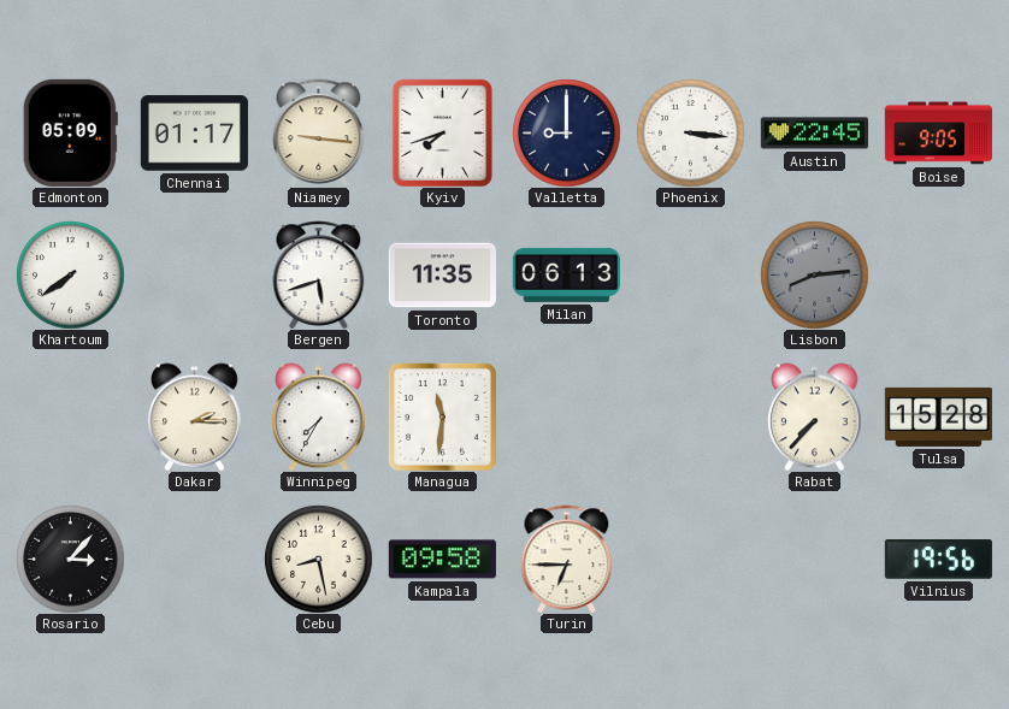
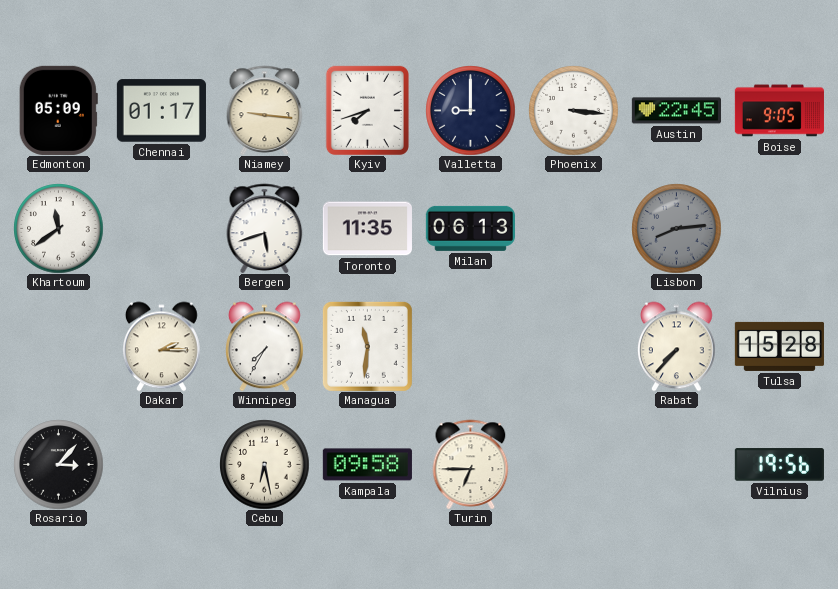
Khartoum: 7:39 -> 11:39 (58, 228)
Cebu: 8:28 -> 6:28 (264, 464)
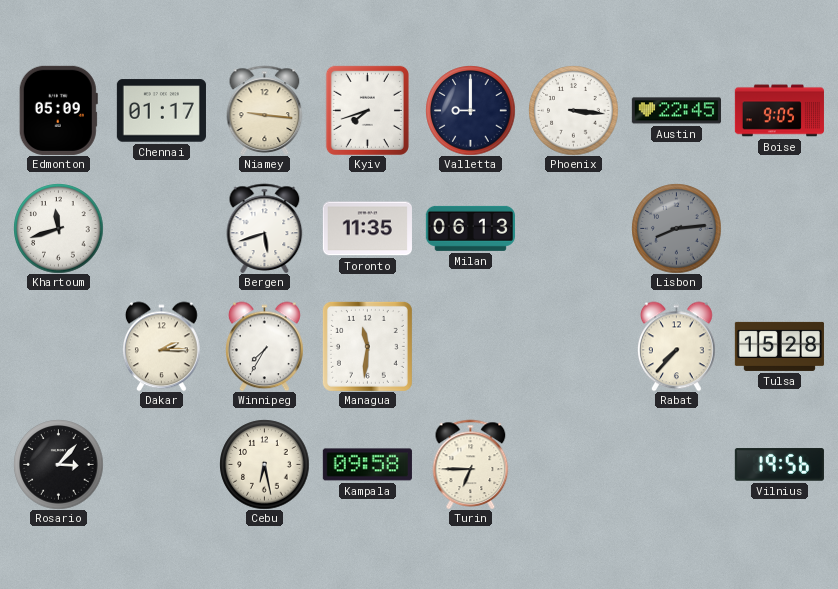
Khartoum: 11:39 -> 11:42 (58, 228)
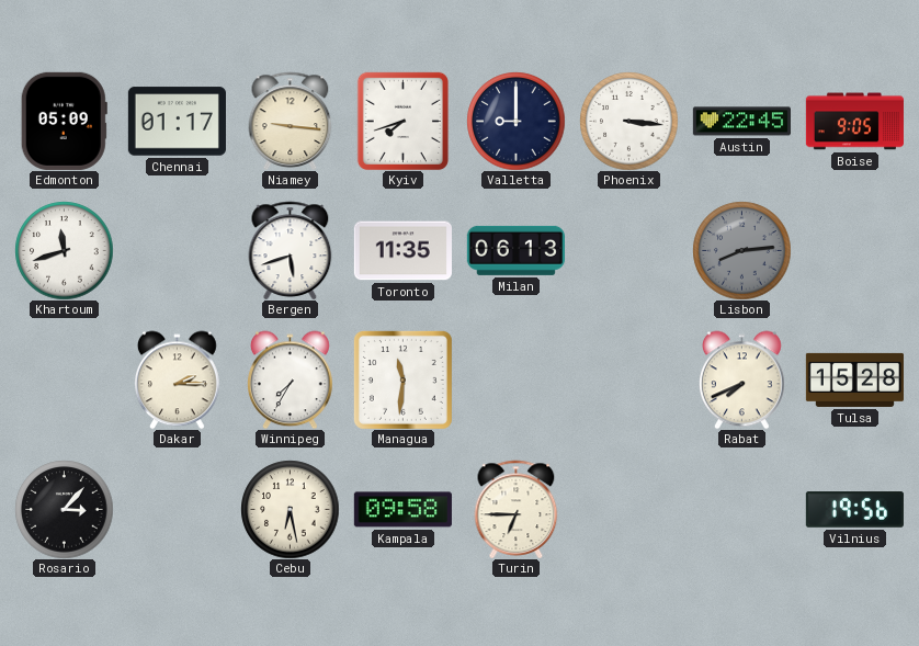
Rabat: 7:37 -> 7:41 (742, 379)
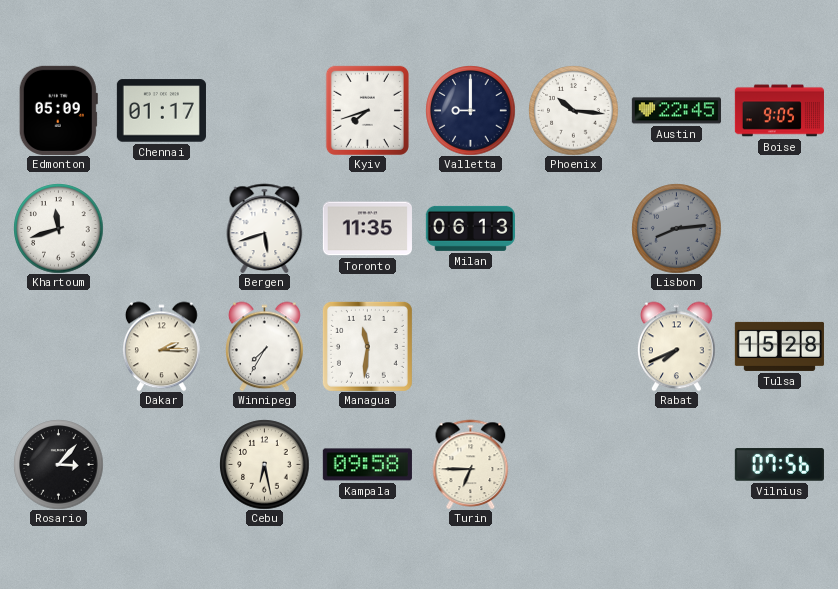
Niamey: 9:16 -> none (291, 121)
Phoenix: 3:16 -> 10:16 (573, 110)
Vilnius: 19:56 -> 07:56 (779, 465)
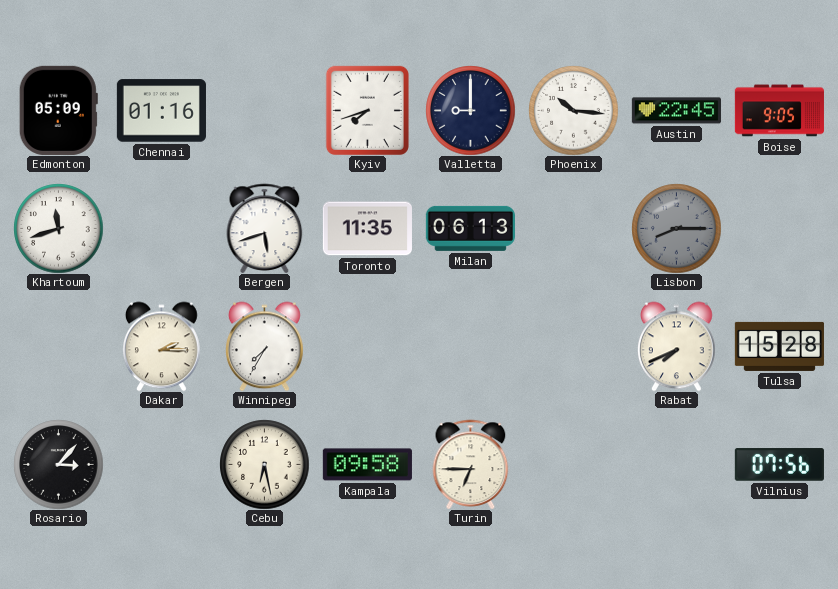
Chennai: 01:17 -> 01:16 (161, 111)
Lisbon: 8:14 -> 8:15 (676, 228)
Managua: 11:31 -> none (367, 346)
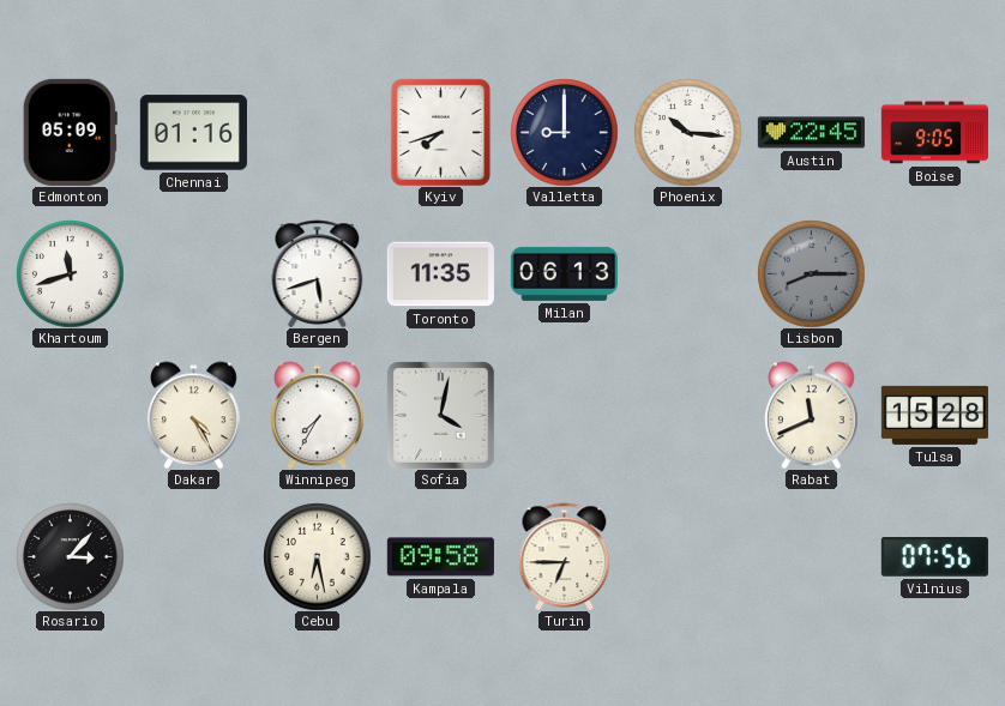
Dakar: 2:15 -> 4:25 (194, 415)
Sofia: none -> 4:02 (441, 416)
Rabat: 7:41 -> 11:41 (812, 415)
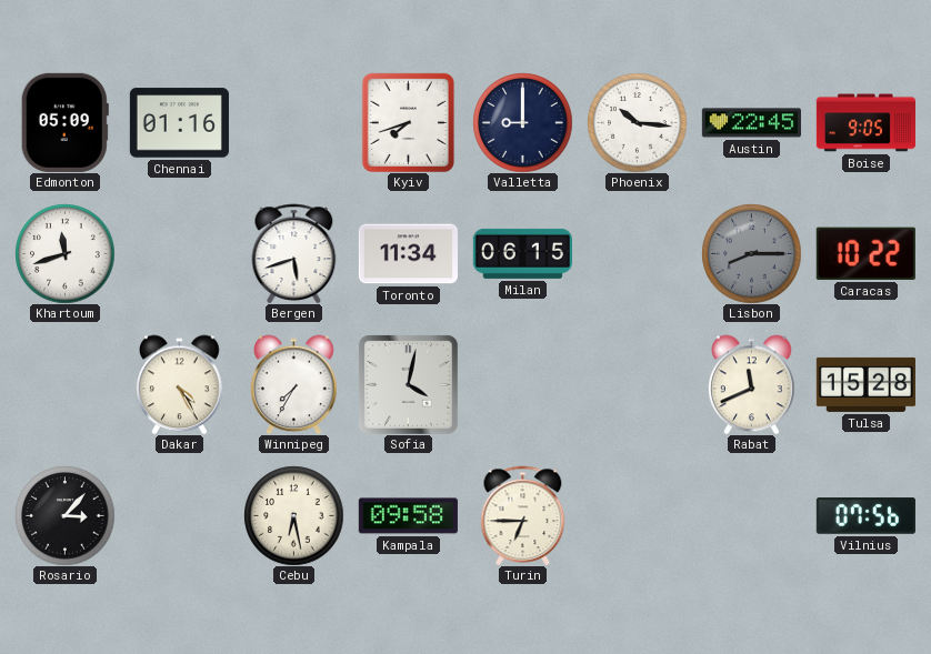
Toronto: 11:35 -> 11:34 (408, 254)
Milan: 06:13 -> 06:15 (522, 253)
Caracas: none -> 10:22 (865, 253)
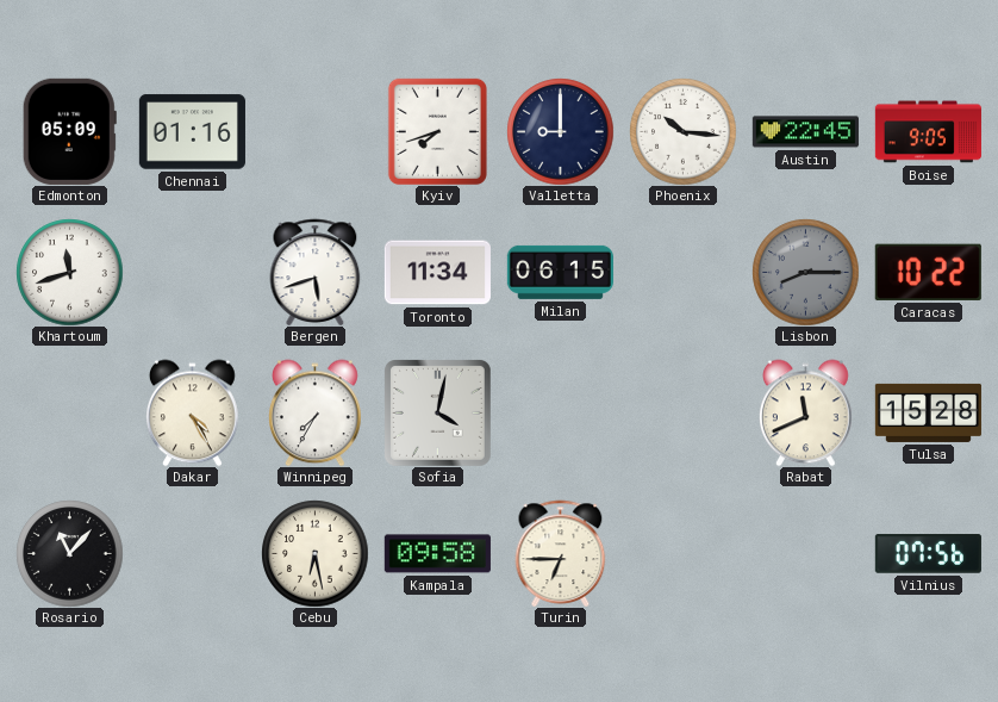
Rosario: 3:07 -> 11:07 (69, 553)
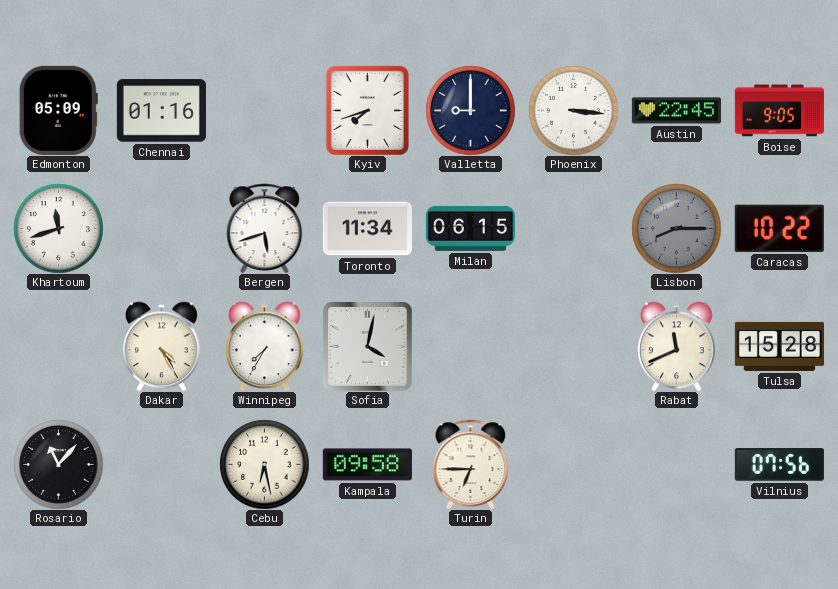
Phoenix: 10:16 -> 3:16 (573, 110)
